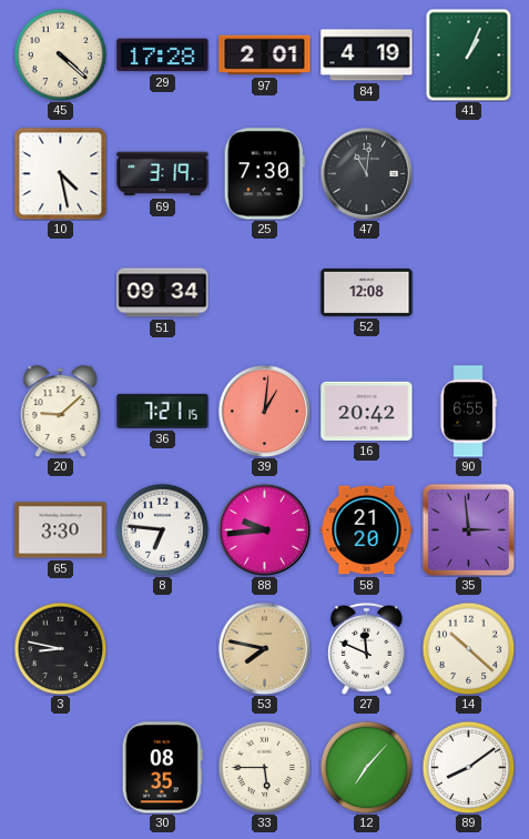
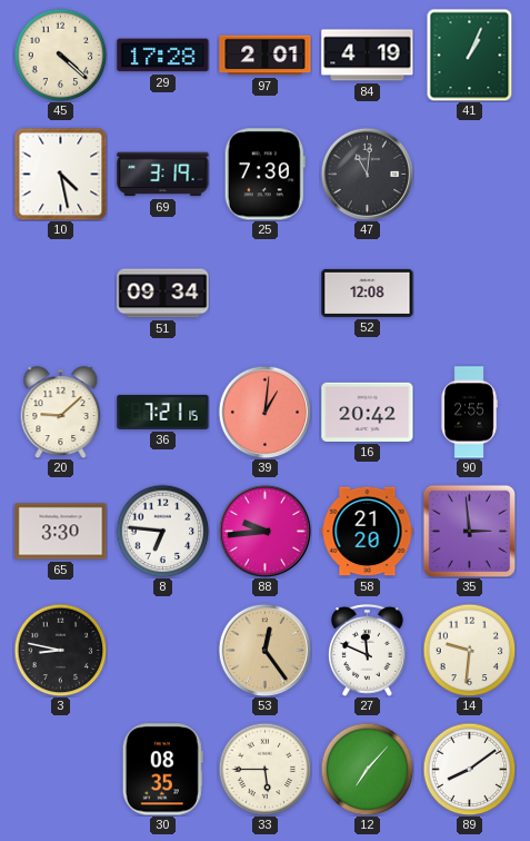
90: 6:55 -> 2:55 (469, 413)
53: 7:47 -> 12:24 (264, 650)
14: 10:22 -> 9:31 (469, 650)
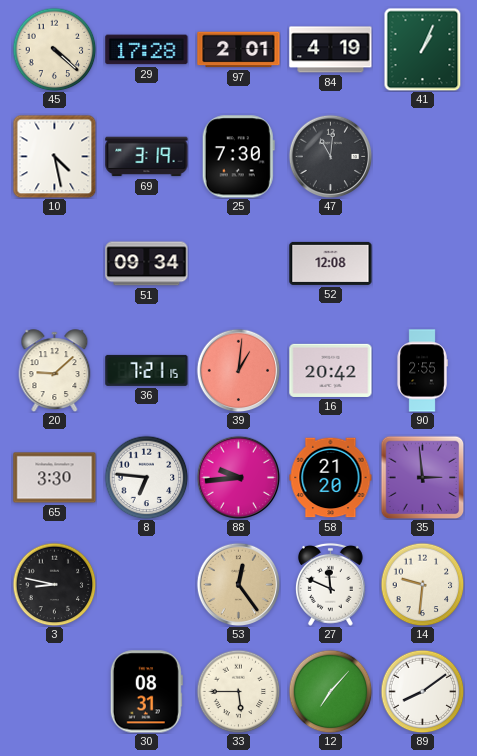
30: 08:35 -> 08:31 (146, 692)
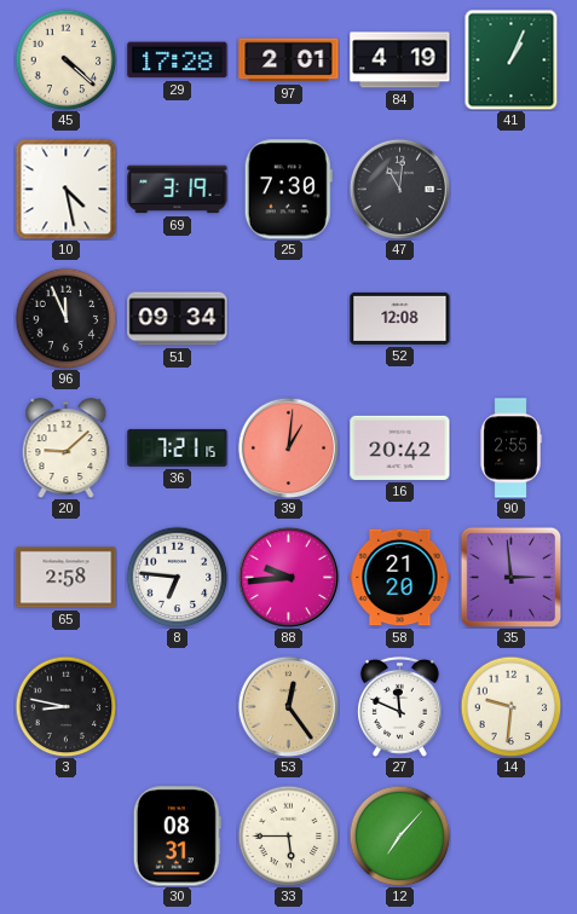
96: none -> 11:56 (65, 318)
65: 3:30 -> 2:58 (67, 578)
89: 8:09 -> none (422, 691)
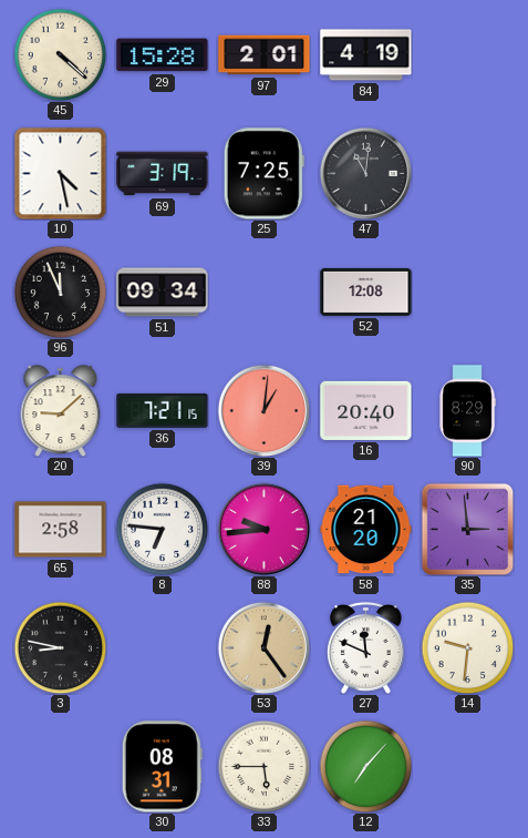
29: 17:28 -> 15:28 (163, 55)
41: 1:04 -> none (512, 59)
25: 7:30 -> 7:25 (263, 174)
16: 20:42 -> 20:40 (366, 410)
90: 2:55 -> 8:29 (467, 411)
